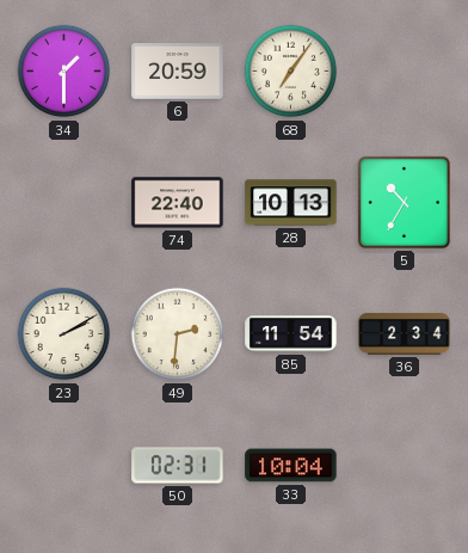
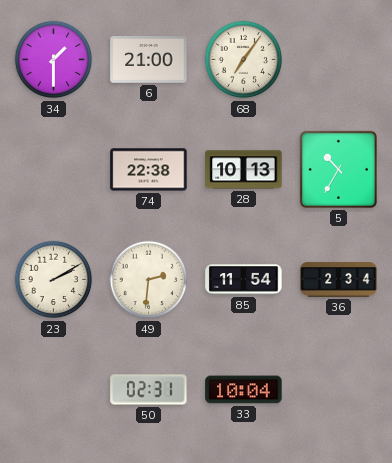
6: 20:59 -> 21:00 (149, 60)
74: 22:40 -> 22:38 (149, 170)
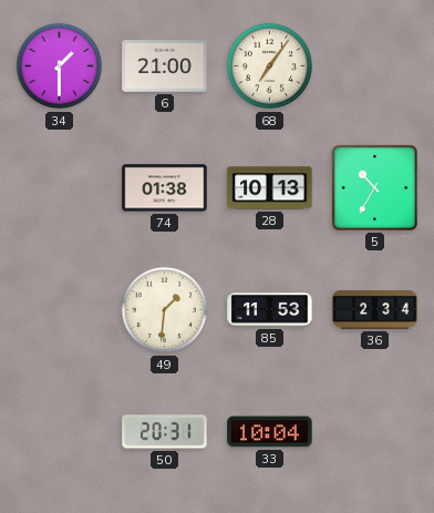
74: 22:38 -> 01:38 (165, 188)
23: 2:10 -> none (54, 280)
49: 2:31 -> 1:31 (165, 310)
85: 11:54 -> 11:53 (270, 310)
50: 02:31 -> 20:31 (165, 432)
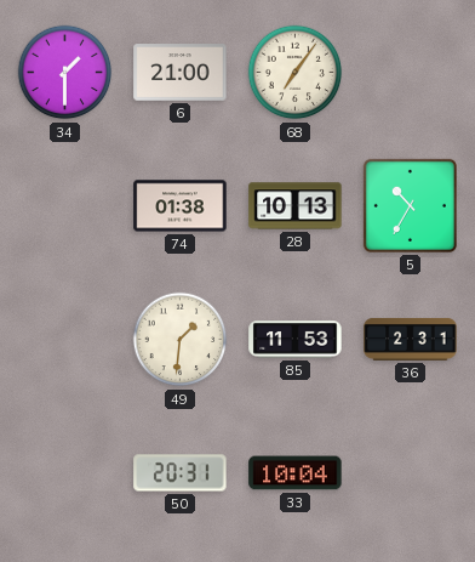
36: 2:34 -> 2:31 (411, 340)
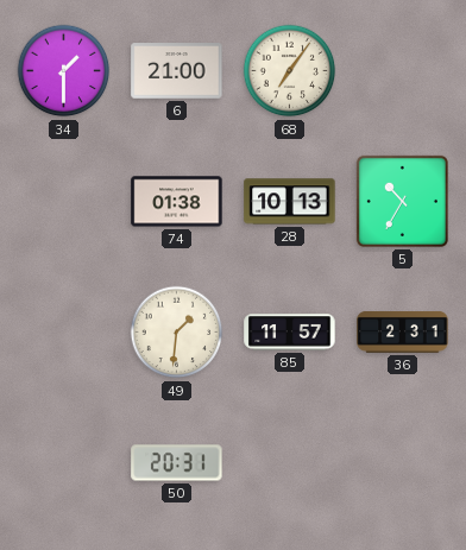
85: 11:53 -> 11:57 (290, 333)
33: 10:04 -> none (296, 473)
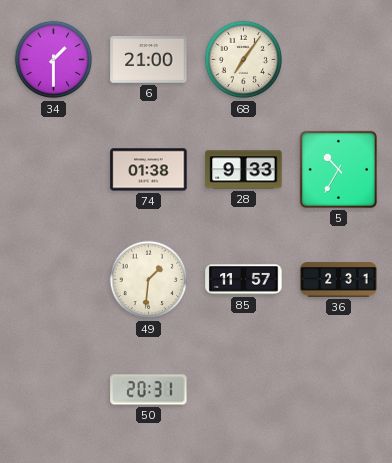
28: 10:13 -> 9:33 (244, 170)
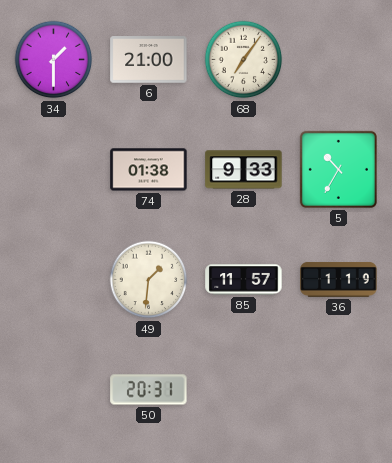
36: 2:31 -> 1:19 (339, 280)
